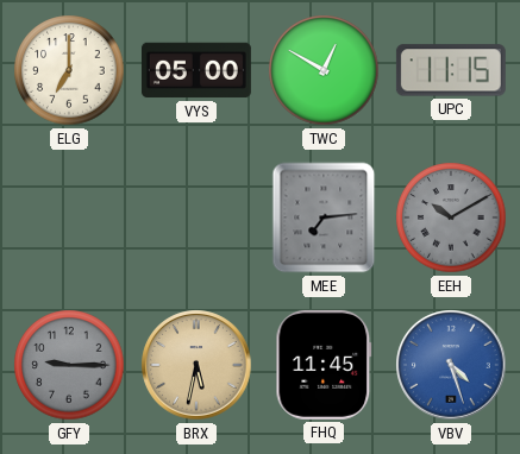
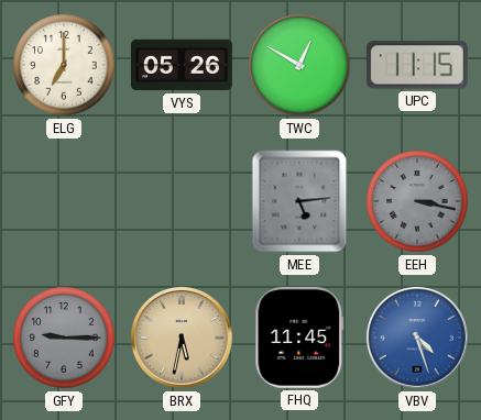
VYS: 05:00 -> 05:26 (182, 65)
MEE: 7:14 -> 5:14 (299, 201)
EEH: 10:10 -> 3:17 (417, 201)
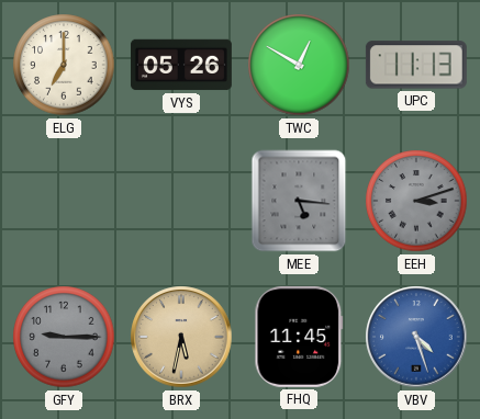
UPC: 11:15 -> 11:13 (416, 65)
MEE: 5:14 -> 5:16 (299, 201)
EEH: 3:17 -> 3:12 (416, 201)
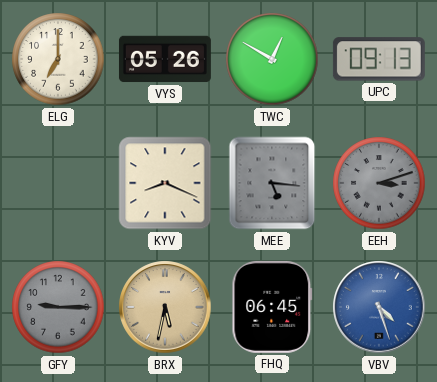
UPC: 11:13 -> 09:13 (379, 59)
KYV: none -> 8:19 (165, 183)
FHQ: 11:45 -> 06:45 (272, 307)
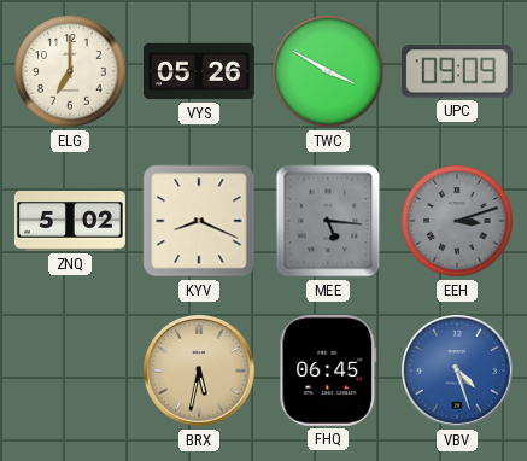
TWC: 12:50 -> 3:50 (328, 71)
UPC: 09:13 -> 09:09 (457, 71)
ZNQ: none -> 5:02 (70, 222)
GFY: 9:15 -> none (58, 307)
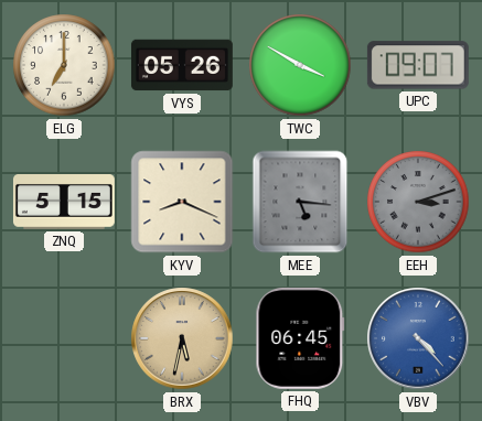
UPC: 09:09 -> 09:07 (418, 65)
ZNQ: 5:02 -> 5:15 (64, 203)
VBV: 4:27 -> 4:23 (418, 338)
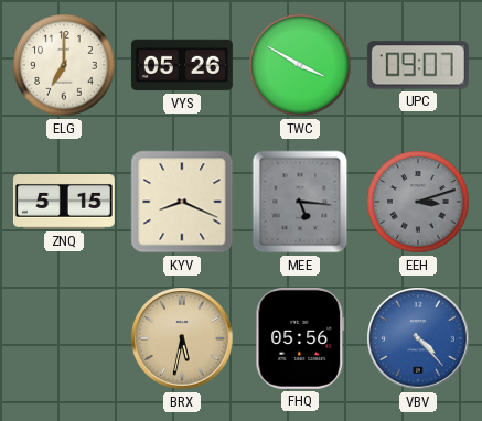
FHQ: 06:45 -> 05:56 (300, 338)
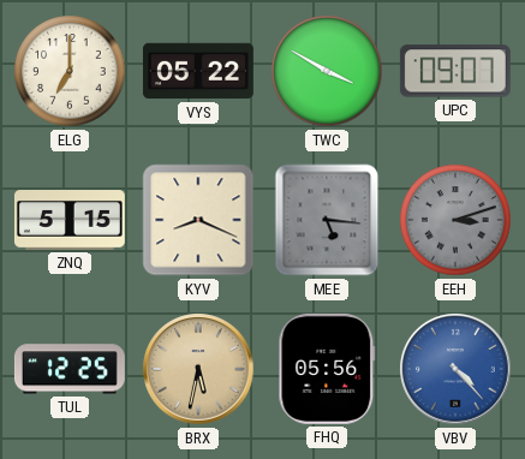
VYS: 05:26 -> 05:22 (198, 71)
TUL: none -> 12:25 (70, 369)
